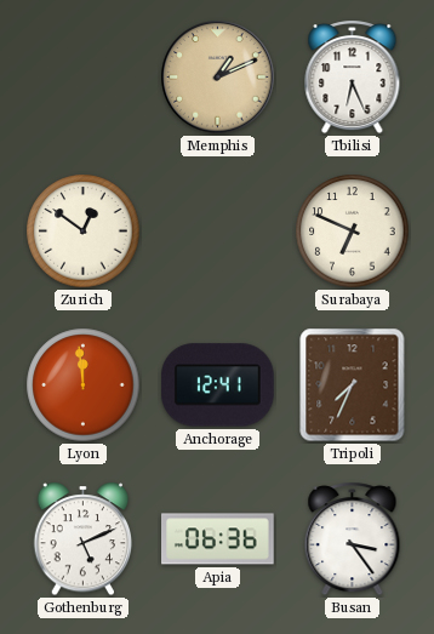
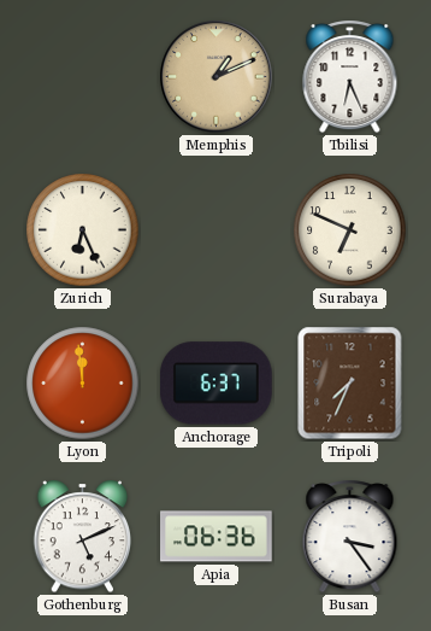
Zurich: 12:51 -> 6:26 (83, 230)
Anchorage: 12:41 -> 6:37 (215, 384)
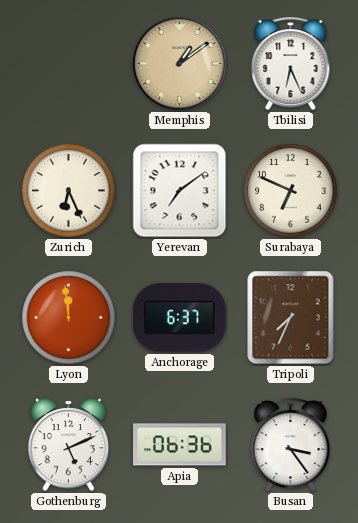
Memphis: 1:11 -> 1:09 (180, 64)
Yerevan: none -> 7:09 (180, 191)
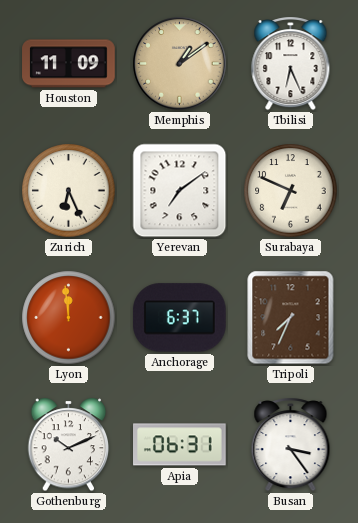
Houston: none -> 11:09 (69, 64)
Gothenburg: 5:11 -> 10:11 (69, 445)
Apia: 06:36 -> 06:31 (180, 445)
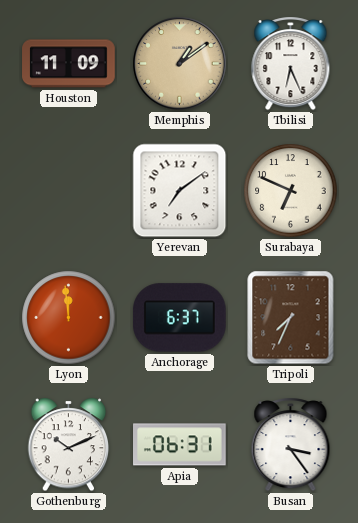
Zurich: 6:26 -> none (69, 191)
